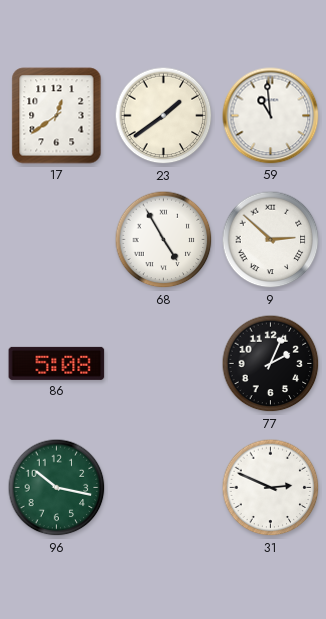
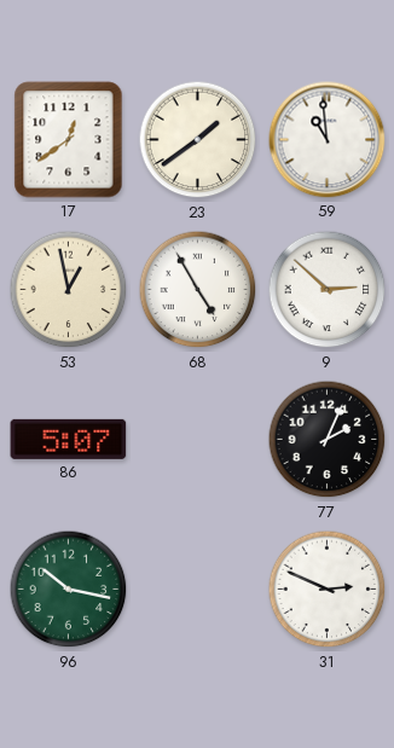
53: none -> 12:58 (69, 290)
86: 5:08 -> 5:07 (69, 439)
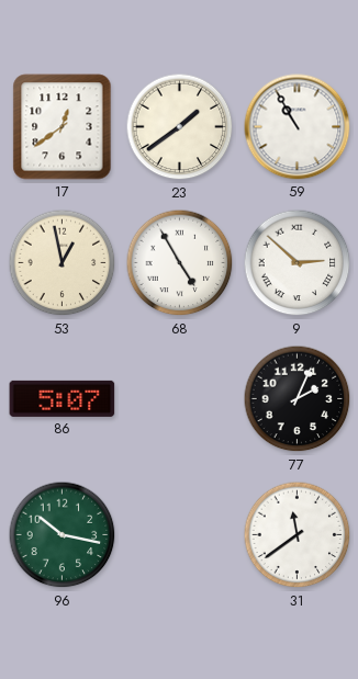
59: 10:59 -> 10:55 (298, 127)
31: 2:49 -> 11:39 (298, 535)
